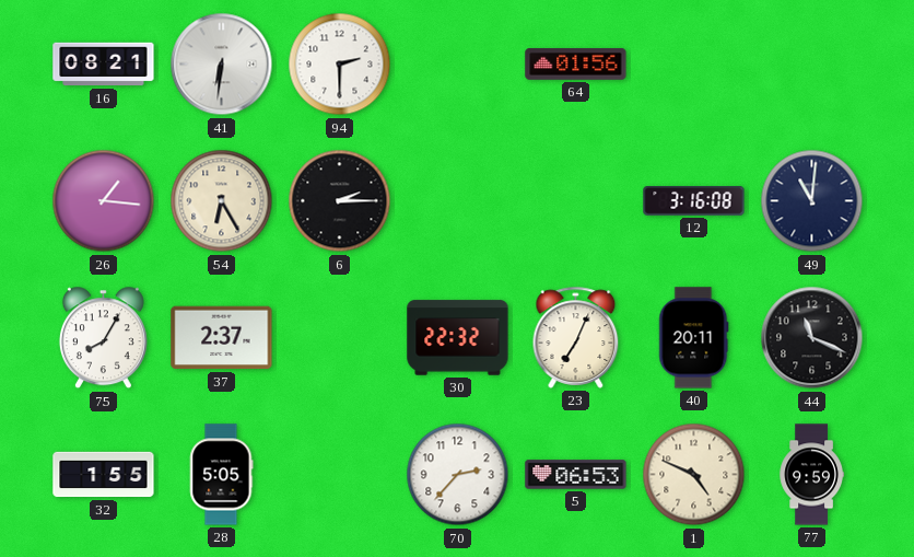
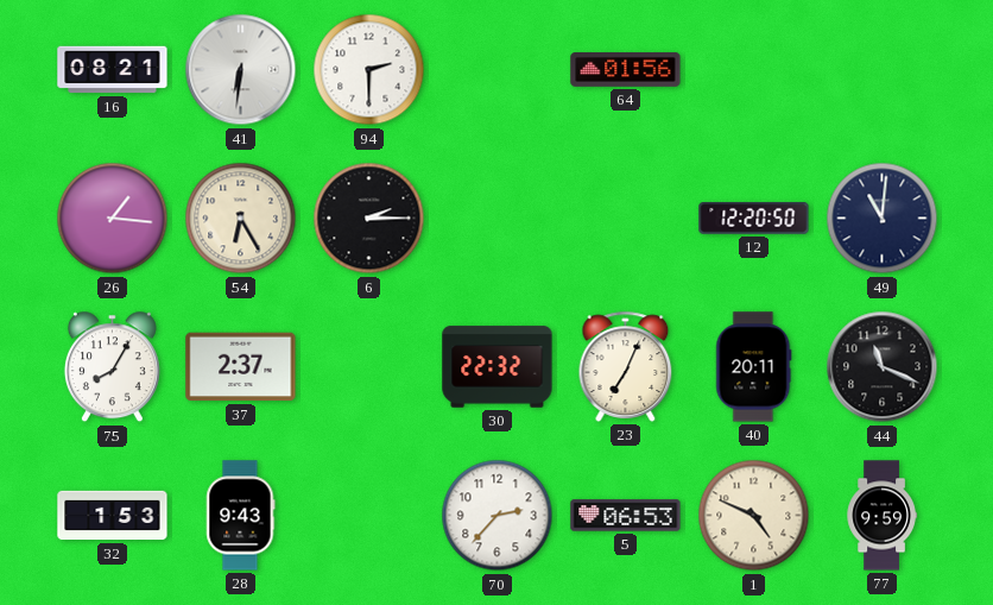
12: 3:16 -> 12:20 (754, 219)
32: 1:55 -> 1:53 (113, 516)
28: 5:05 -> 9:43 (240, 516)
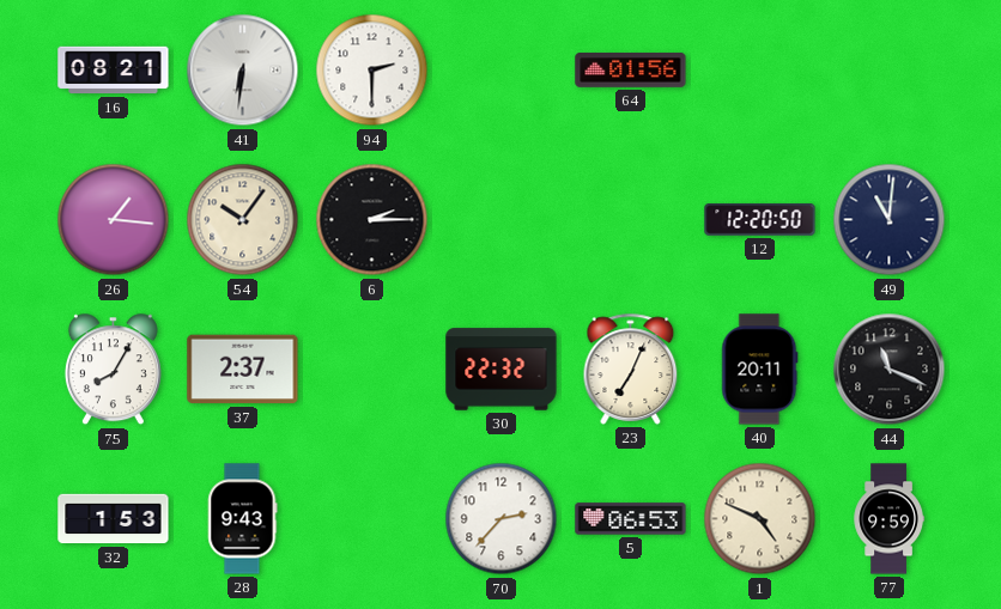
54: 6:25 -> 10:06 (243, 220)
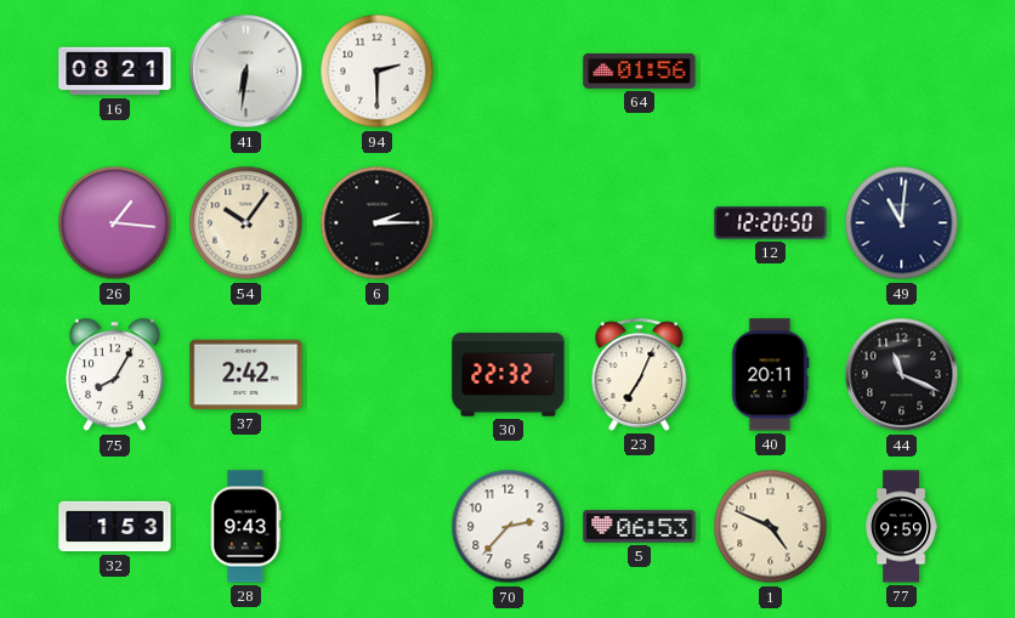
37: 2:37 -> 2:42 (246, 375)
